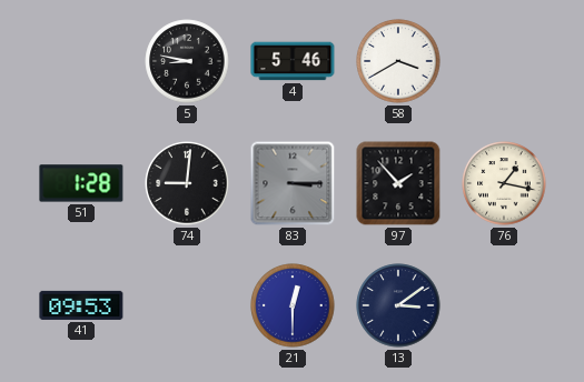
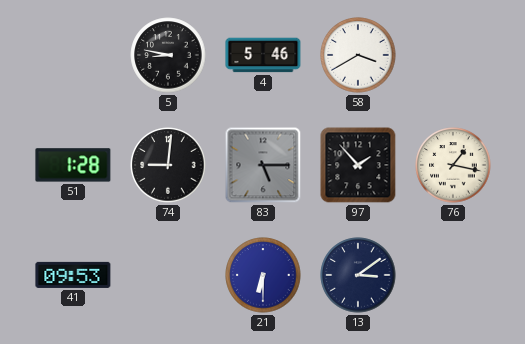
83: 3:15 -> 5:15 (263, 165)
21: 12:30 -> 6:30 (263, 275)
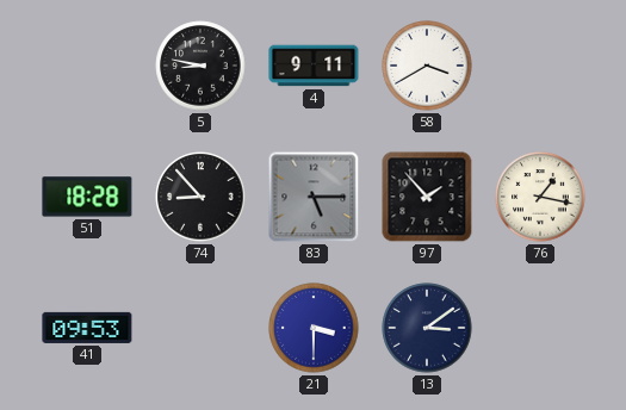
4: 5:46 -> 9:11 (314, 66)
51: 1:28 -> 18:28 (87, 197)
74: 9:01 -> 8:53 (200, 197)
21: 6:30 -> 3:30 (314, 328)
